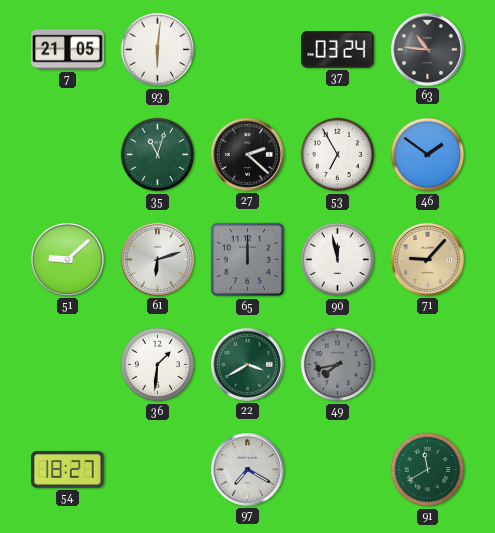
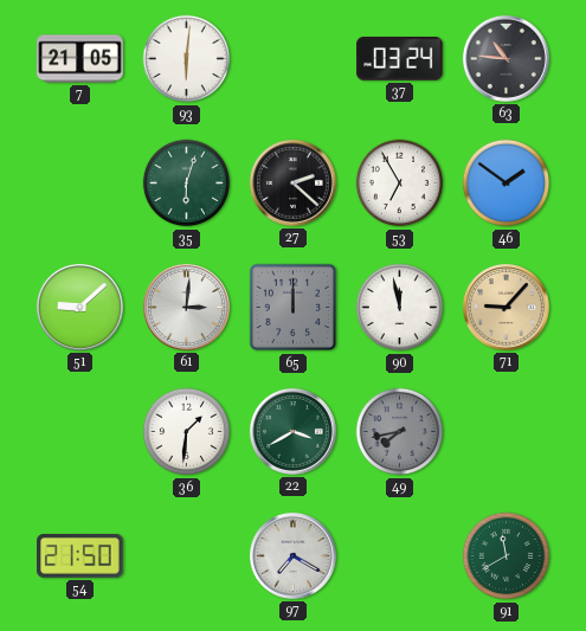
35: 11:03 -> 6:03 (187, 183)
61: 6:12 -> 3:01 (186, 307)
54: 18:27 -> 21:50 (81, 556)
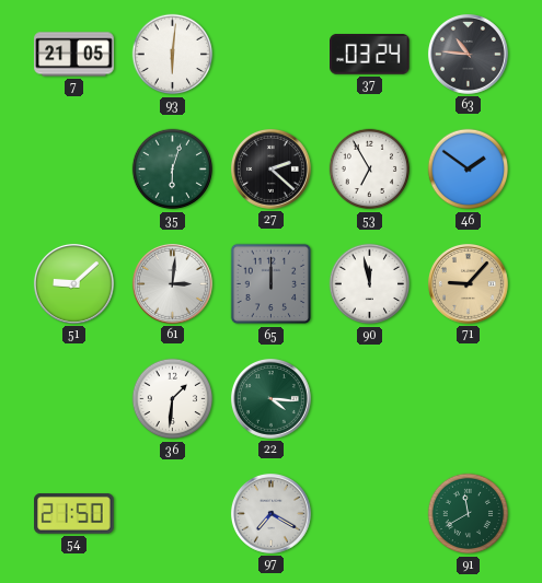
22: 3:40 -> 4:16 (270, 398)
49: 7:43 -> none (400, 432)
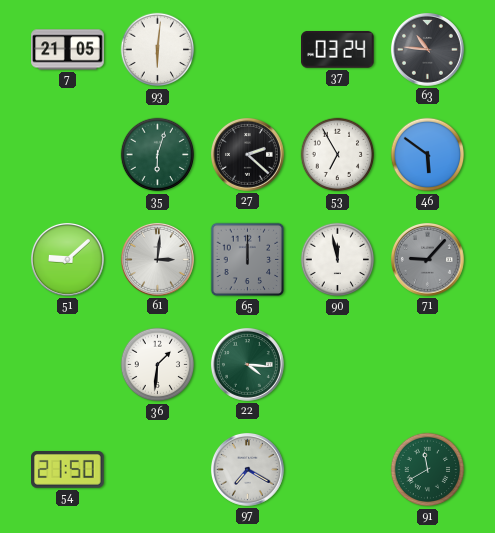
46: 1:51 -> 5:51 (428, 155)
71 dial: champagne -> grey (427, 259)
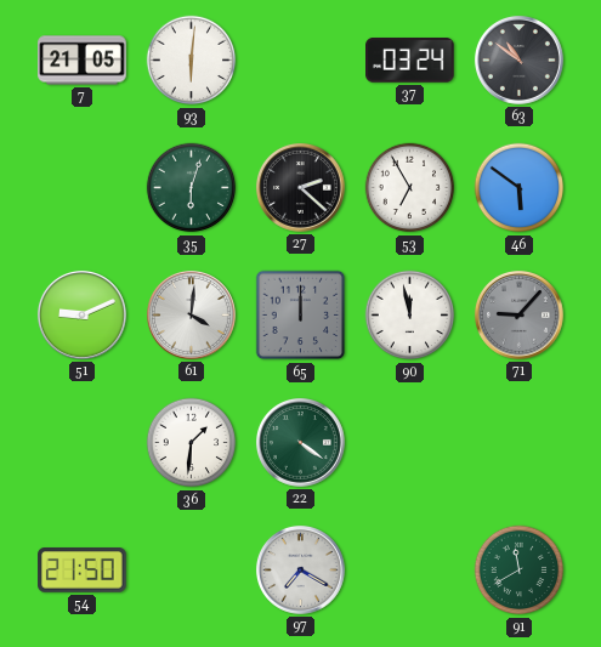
63: 10:46 -> 10:51 (518, 59)
51: 9:08 -> 9:11 (81, 314)
61: 3:01 -> 4:01 (191, 314)
22: 4:16 -> 4:21 (300, 442)
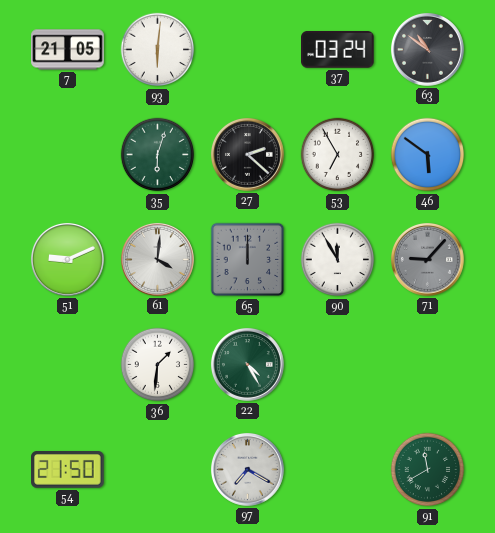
90: 11:58 -> 11:55 (338, 260)
22: 4:21 -> 4:25 (247, 364)
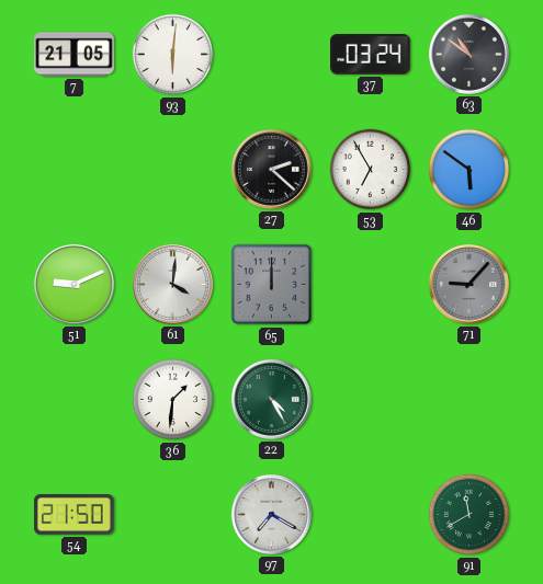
35: 6:03 -> none (158, 155)
90: 11:55 -> none (338, 260)
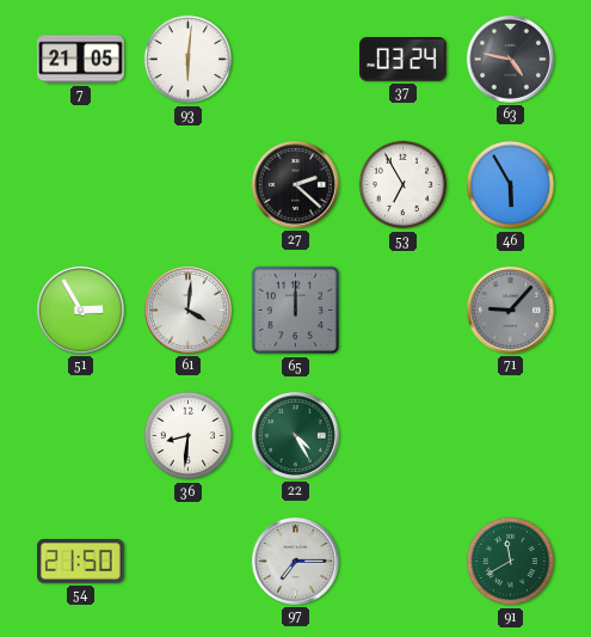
63: 10:51 -> 4:47 (510, 59)
46: 5:51 -> 5:55 (511, 185)
51: 9:11 -> 2:55 (80, 310)
36: 1:31 -> 8:31 (189, 436)
97: 7:20 -> 7:15 (295, 561)
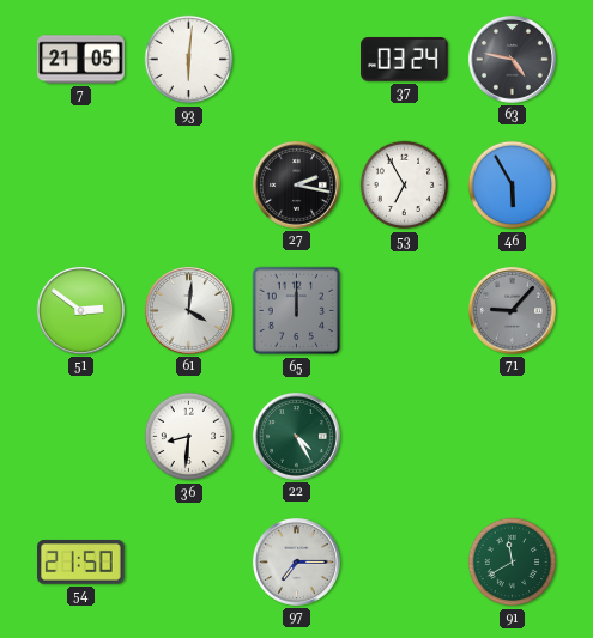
27: 2:22 -> 2:17 (296, 184)
51: 2:55 -> 2:51 (80, 310)
